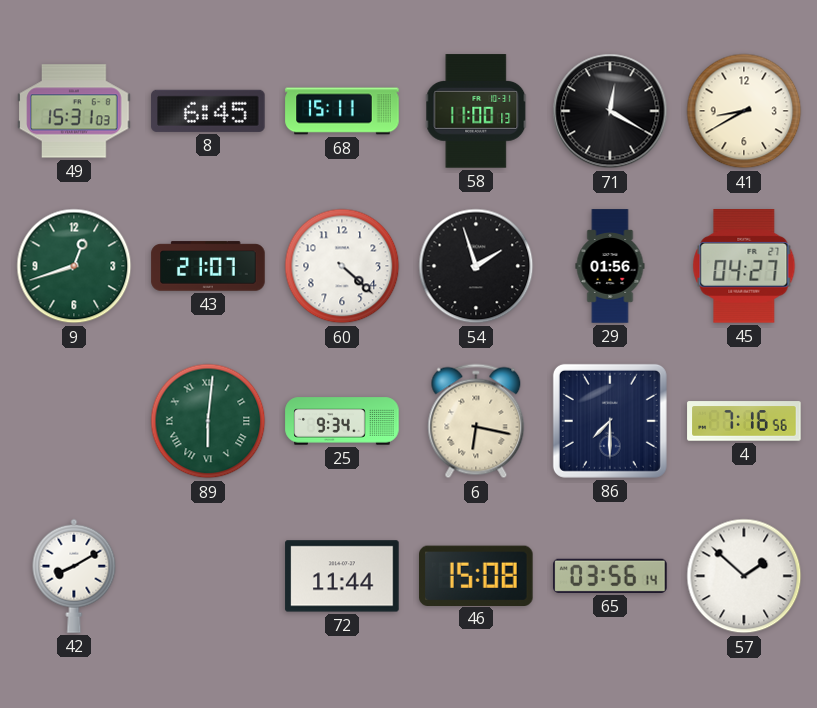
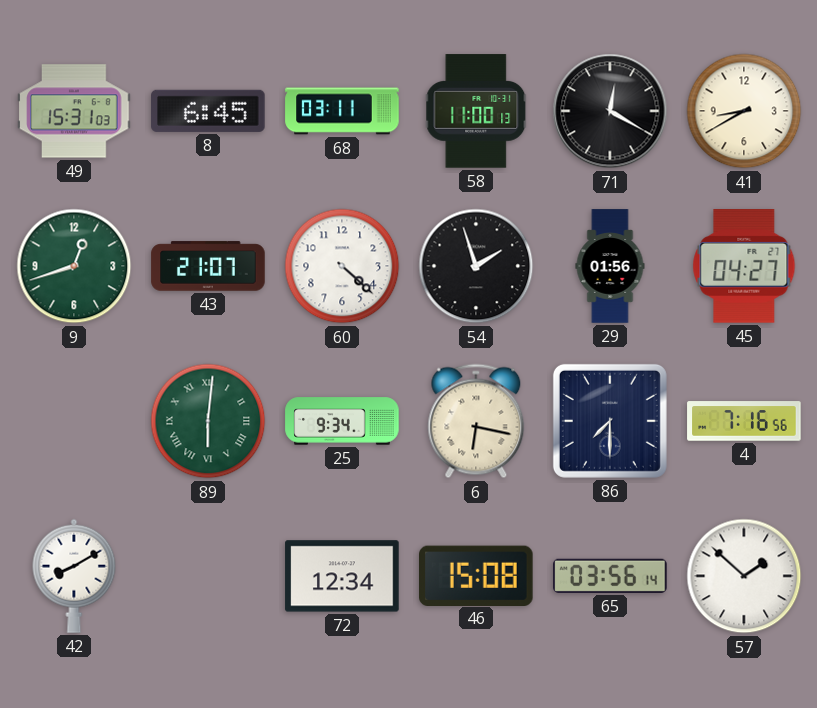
68: 15:11 -> 03:11 (342, 111)
72: 11:44 -> 12:34 (342, 576)
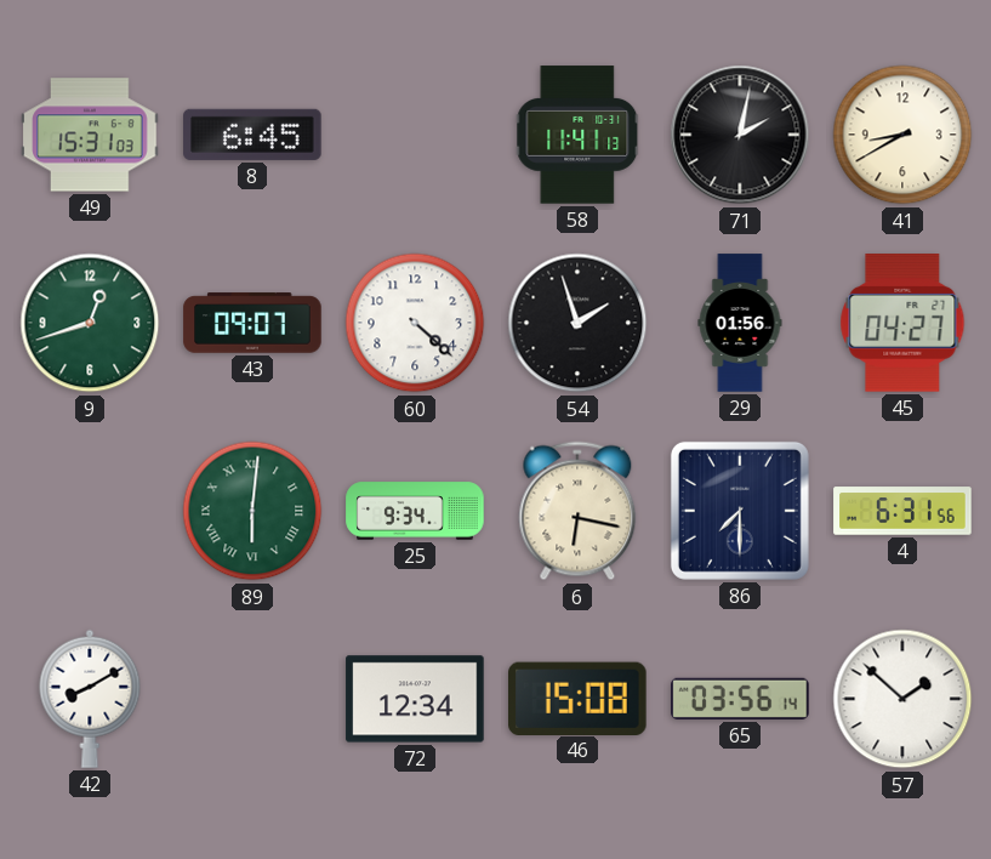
68: 03:11 -> none (342, 111)
58: 11:00 -> 11:41 (577, 135)
71: 12:20 -> 2:02 (740, 135)
43: 21:07 -> 09:07 (252, 323)
4: 7:16 -> 6:31 (902, 511)
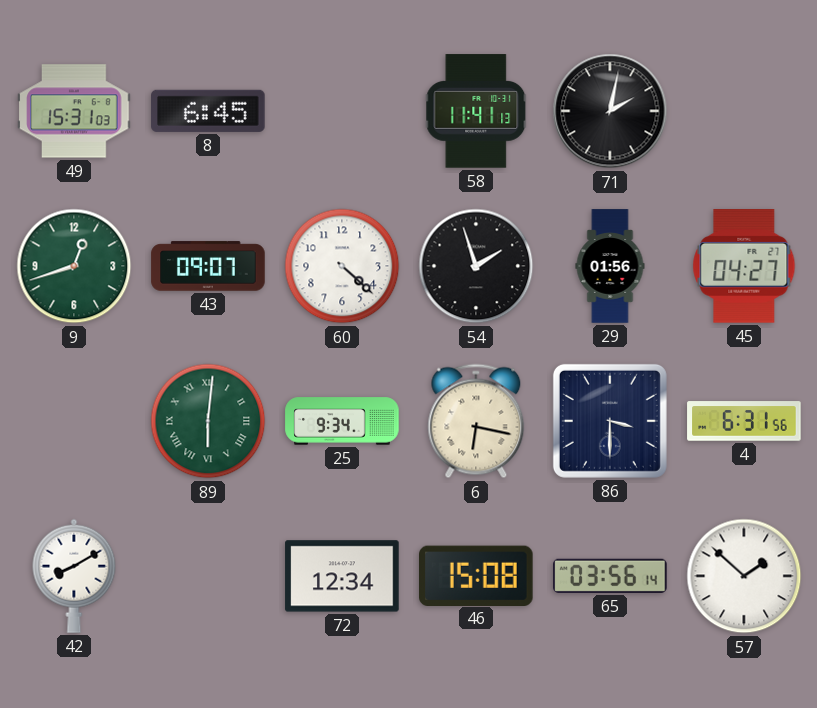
41: 8:40 -> none (902, 135)
86: 7:30 -> 3:30 (610, 421)
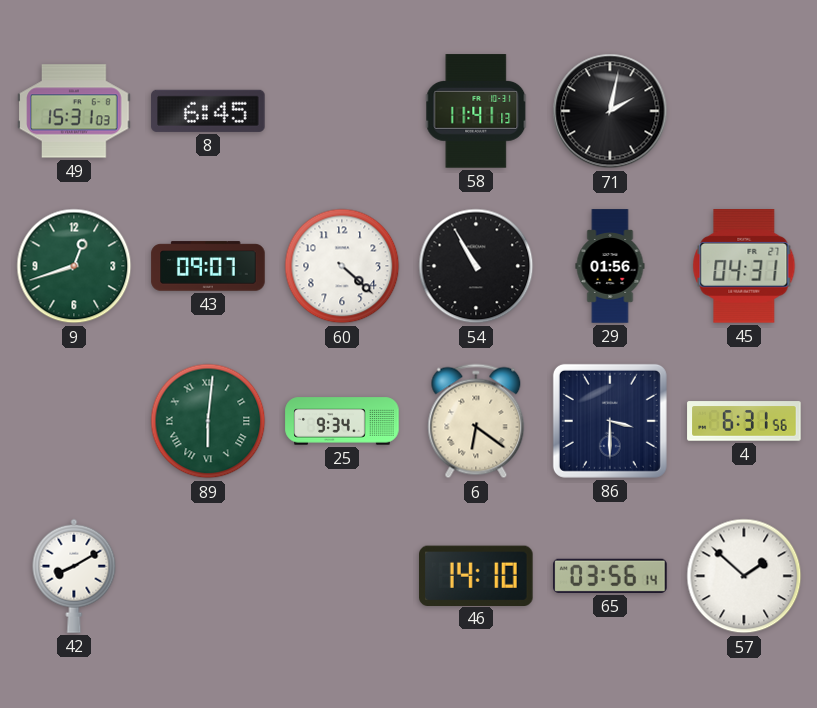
54: 1:57 -> 10:55 (476, 266)
45: 04:27 -> 04:31 (744, 267)
6: 6:17 -> 6:21 (476, 421)
72: 12:34 -> none (342, 576)
46: 15:08 -> 14:10 (477, 575)
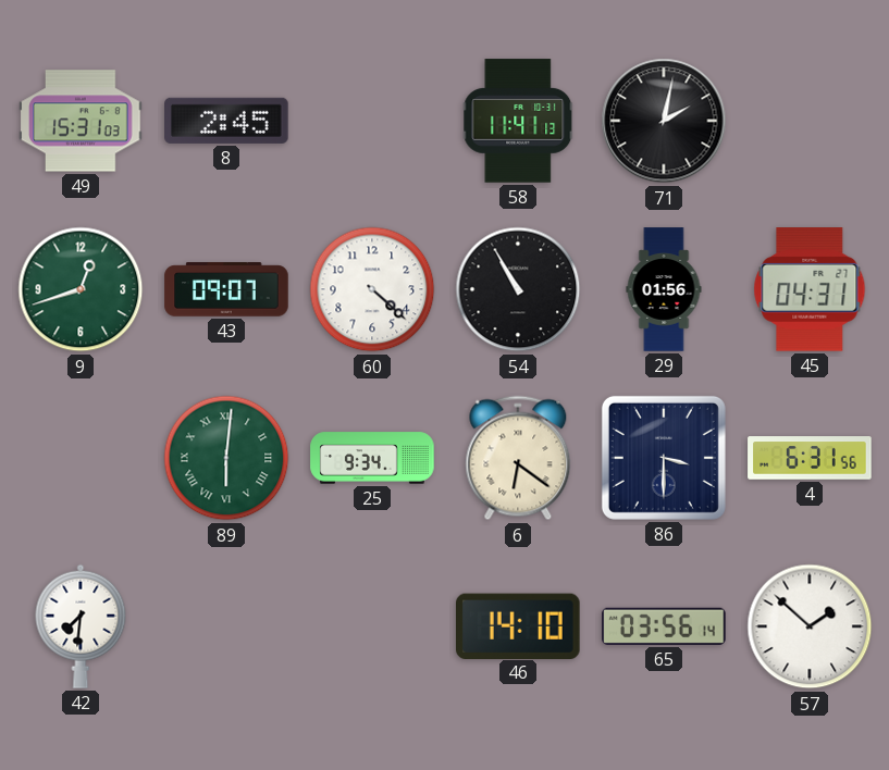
8: 6:45 -> 2:45 (226, 121)
42: 8:10 -> 7:31 (81, 626)
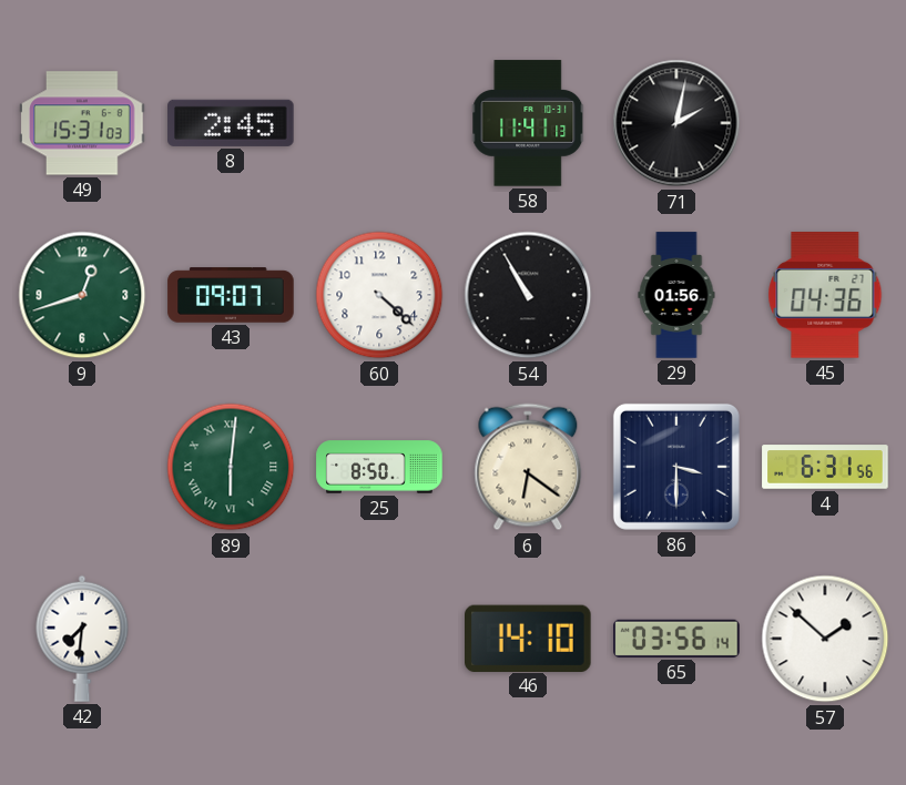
45: 04:31 -> 04:36 (825, 296)
25: 9:34 -> 8:50 (379, 467)
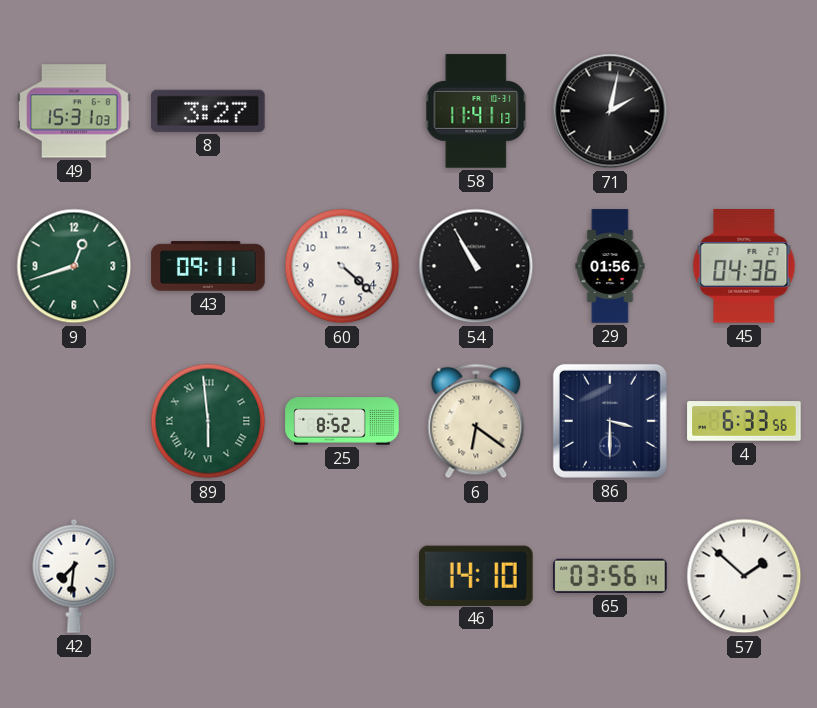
8: 2:45 -> 3:27 (208, 111)
43: 09:07 -> 09:11 (208, 266)
89: 6:01 -> 5:59 (208, 421)
25: 8:50 -> 8:52 (342, 421)
4: 6:31 -> 6:33 (744, 421)
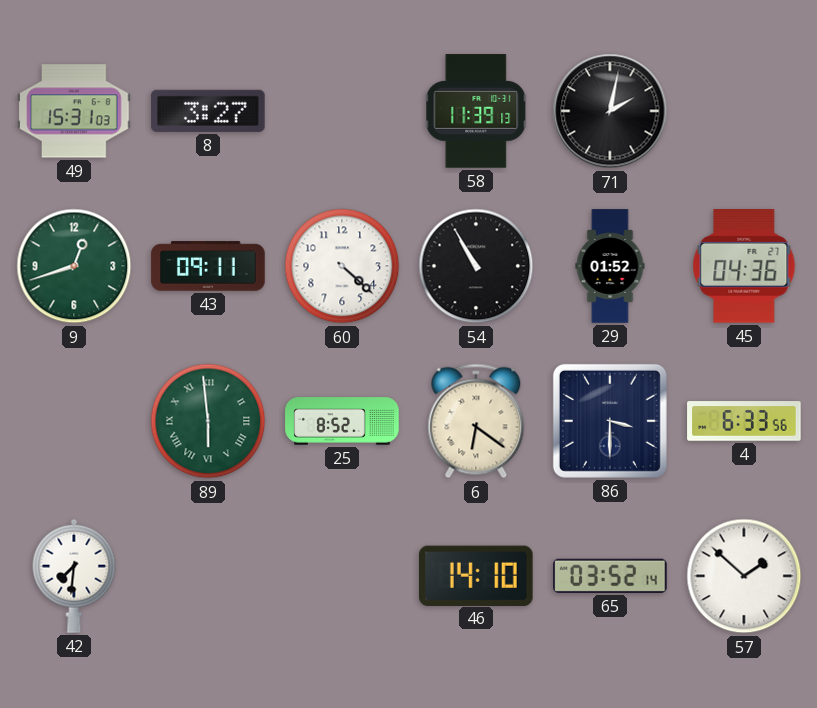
58: 11:41 -> 11:39 (476, 111)
29: 01:56 -> 01:52 (610, 266)
65: 03:56 -> 03:52 (610, 576)
